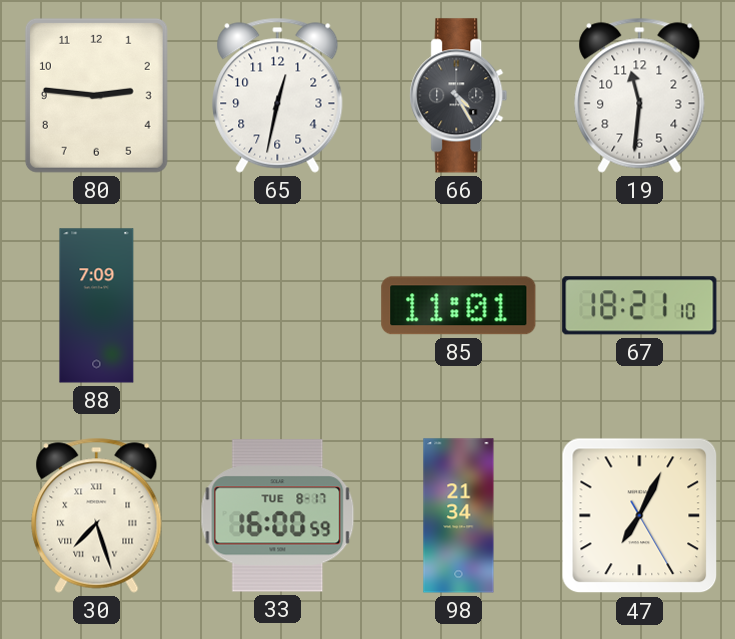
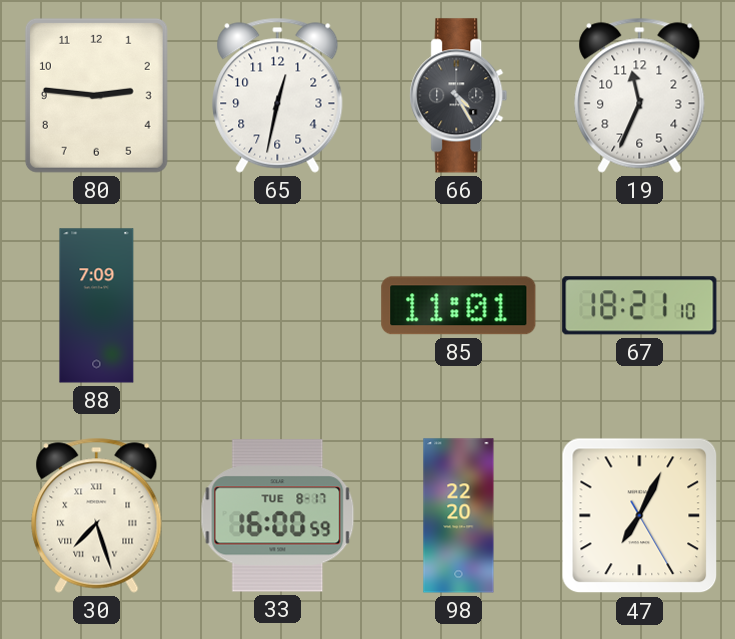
19: 11:31 -> 11:34 (640, 95)
98: 21:34 -> 22:20 (459, 516)
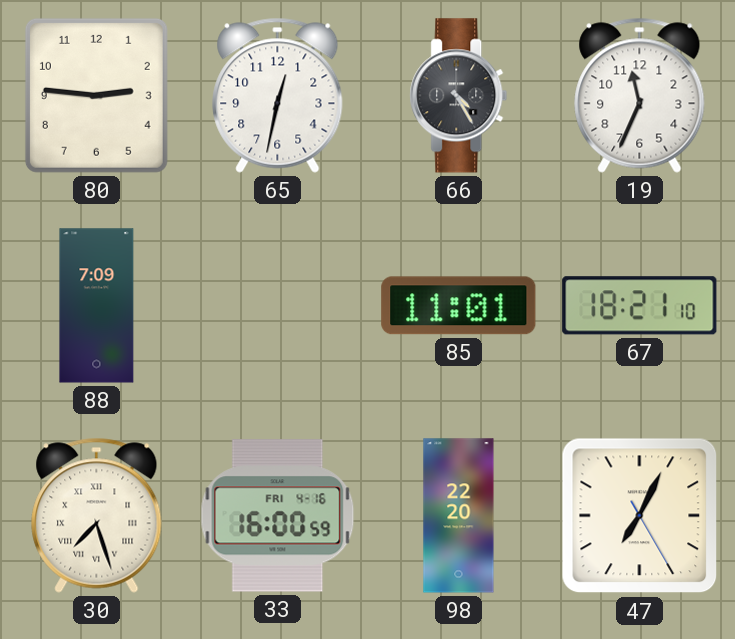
33 date: TUE 8-17 -> FRI 4-16 (278, 516)
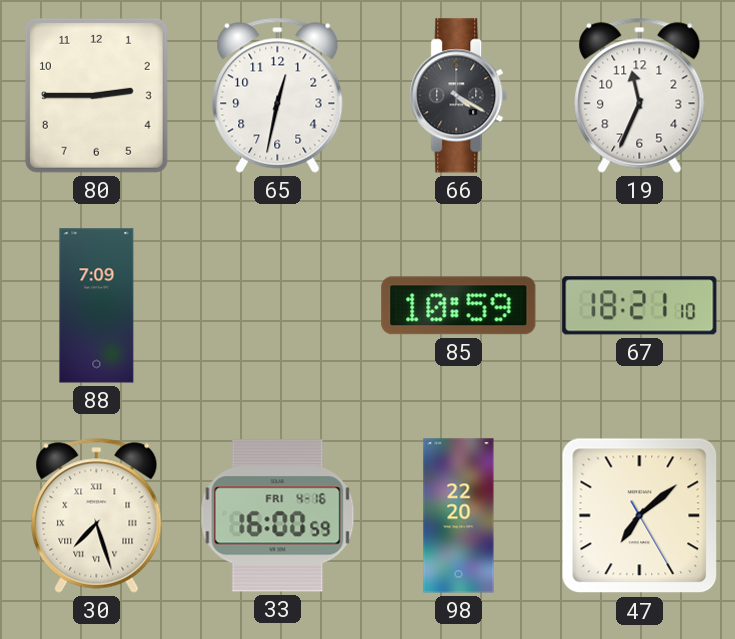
80: 2:46 -> 2:45 (96, 95)
66: 4:25 -> 4:20 (459, 96)
85: 11:01 -> 10:59 (459, 306)
47: 7:04 -> 7:08 (640, 516)
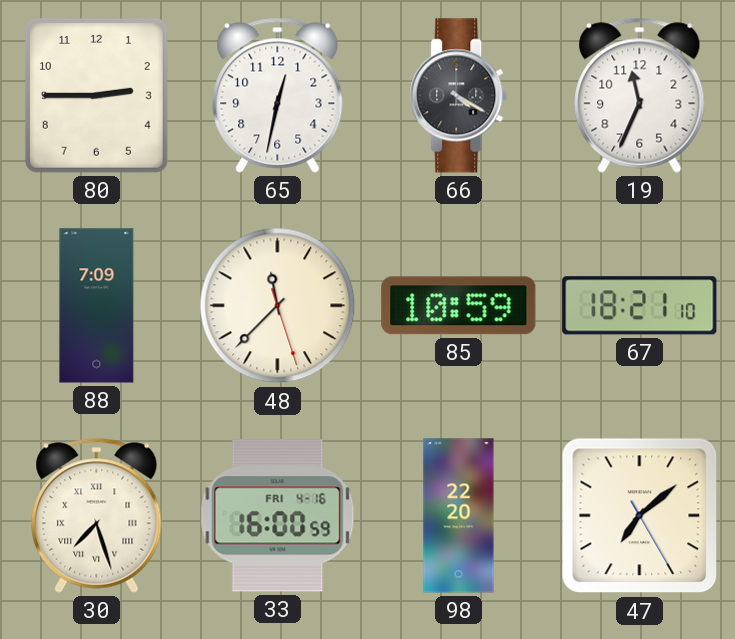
48: none -> 11:37 (278, 306)
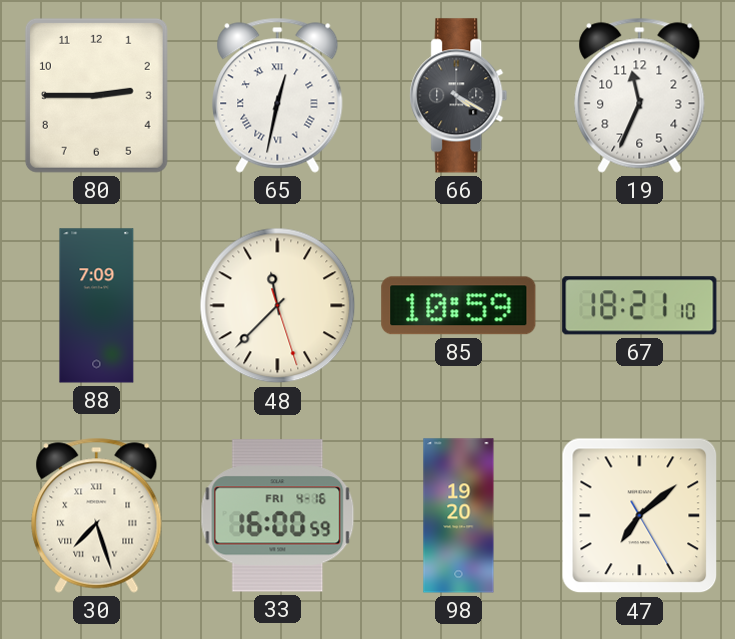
65 numerals: Arabic -> Roman (278, 95)
98: 22:20 -> 19:20 (459, 516)
